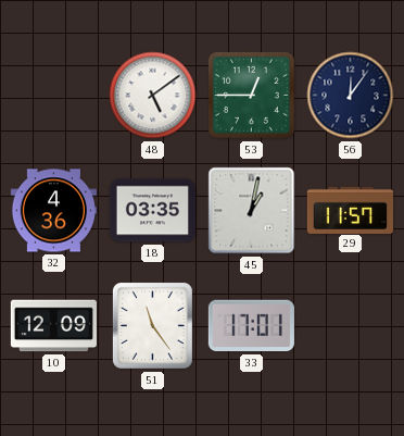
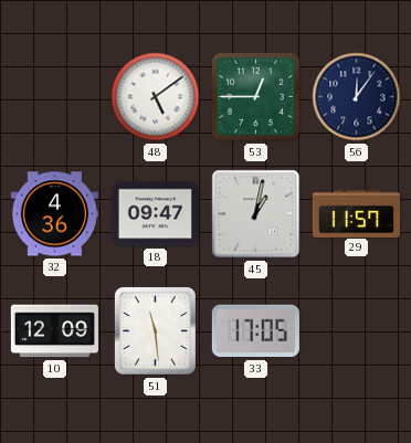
18: 03:35 -> 09:47 (155, 214)
51: 11:24 -> 11:29 (155, 330)
33: 17:01 -> 17:05 (255, 331)
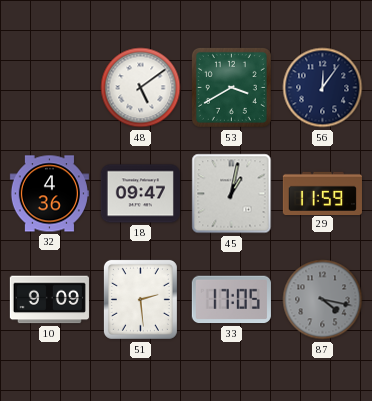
53: 12:45 -> 3:40 (231, 87)
29: 11:57 -> 11:59 (322, 193)
10: 12:09 -> 9:09 (49, 300)
51: 11:29 -> 2:29 (140, 299)
87: none -> 4:17 (323, 300)
